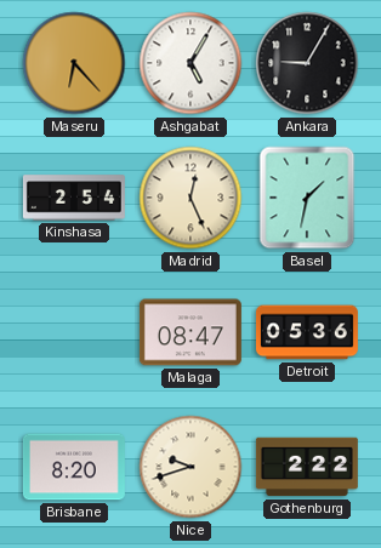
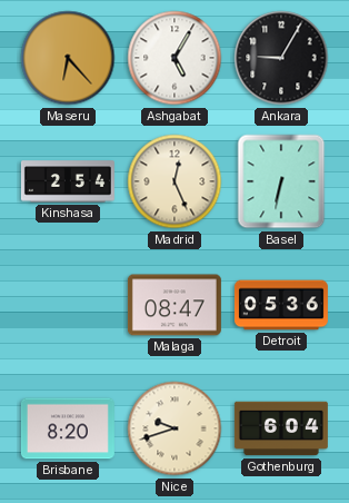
Basel: 1:32 -> 6:32 (281, 181)
Gothenburg: 2:22 -> 6:04 (281, 428)
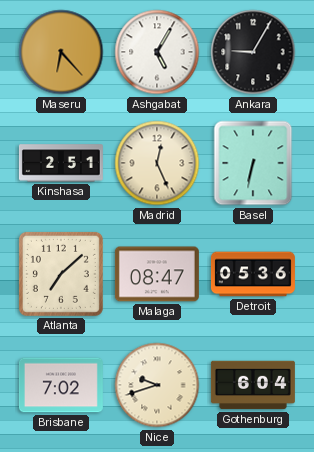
Kinshasa: 2:54 -> 2:51 (61, 163)
Atlanta: none -> 7:08 (61, 274)
Brisbane: 8:20 -> 7:02 (61, 385)
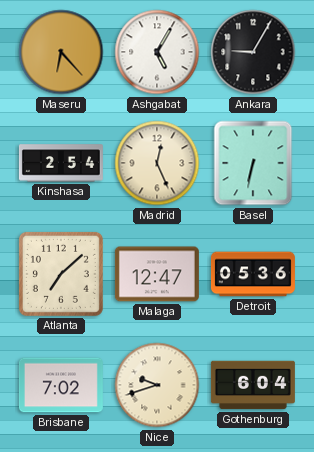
Kinshasa: 2:51 -> 2:54 (61, 163)
Malaga: 08:47 -> 12:47 (157, 274)
